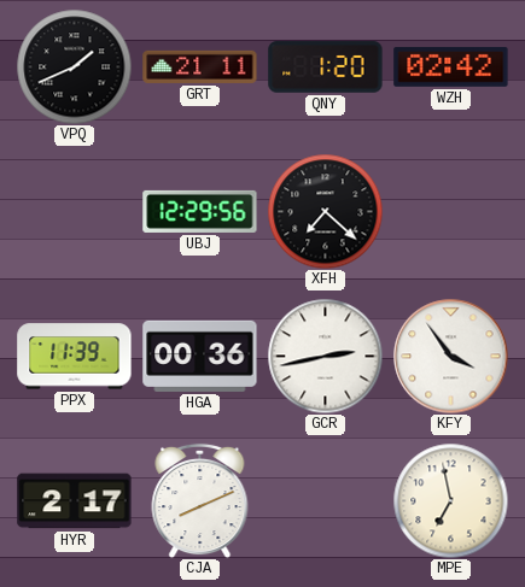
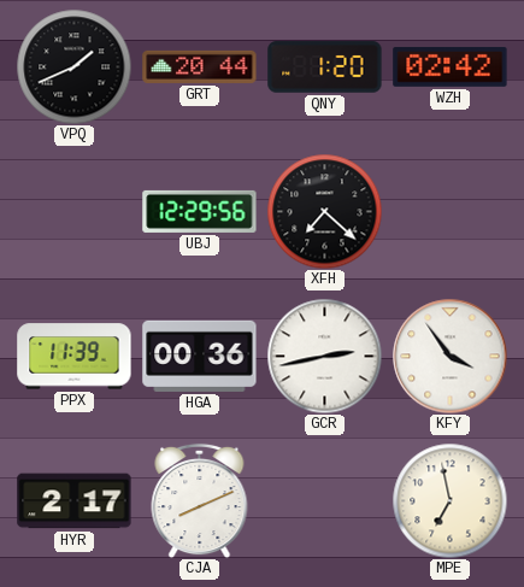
GRT: 21:11 -> 20:44 (200, 66)
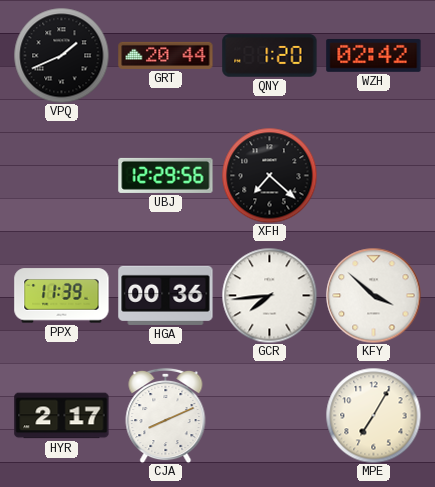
GCR: 2:43 -> 7:44 (269, 295)
KFY: 3:54 -> 3:52 (373, 295)
MPE: 6:58 -> 7:05 (373, 415)
